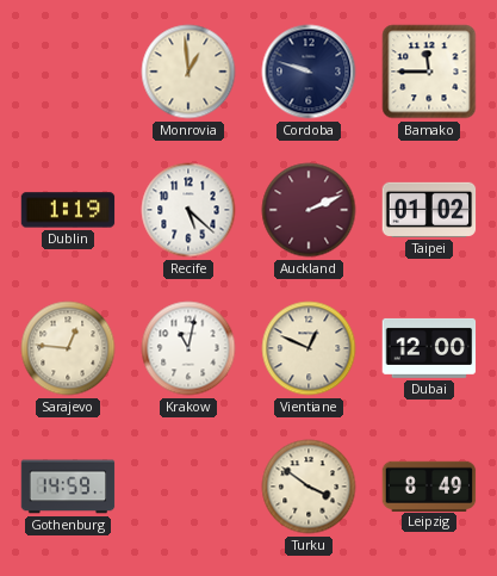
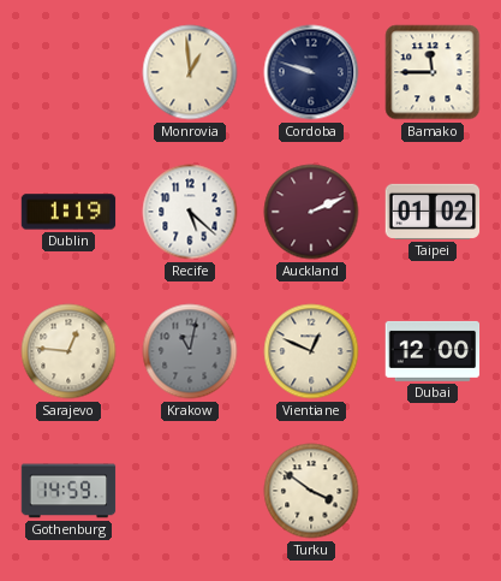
Krakow dial: white -> grey (190, 351)
Leipzig: 8:49 -> none (429, 485)
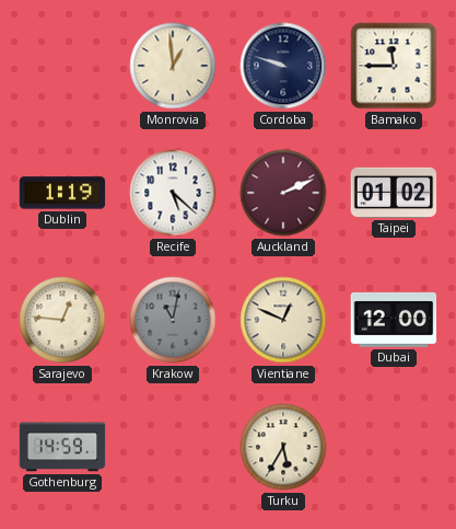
Turku: 3:51 -> 5:35 (283, 447)
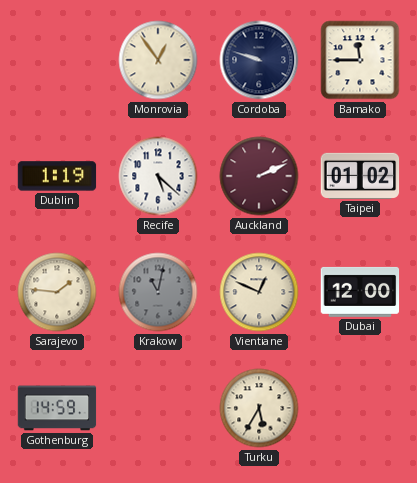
Monrovia: 12:59 -> 12:54 (158, 60)
Sarajevo: 12:46 -> 1:46 (57, 292)
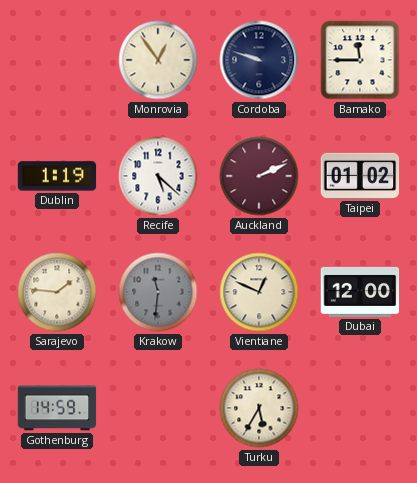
Krakow: 11:02 -> 11:31 (158, 292)
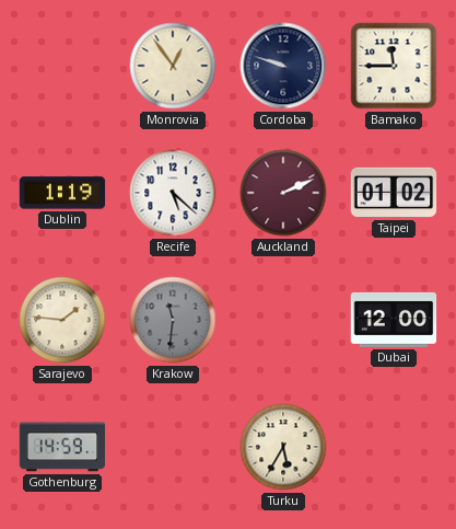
Vientiane: 12:49 -> none (259, 292)
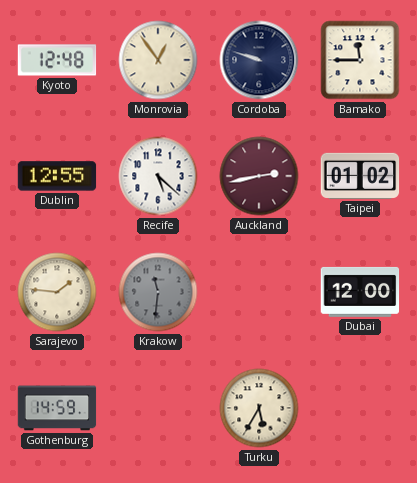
Kyoto: none -> 12:48 (57, 60)
Dublin: 1:19 -> 12:55 (57, 176)
Auckland: 2:11 -> 2:43 (259, 176)
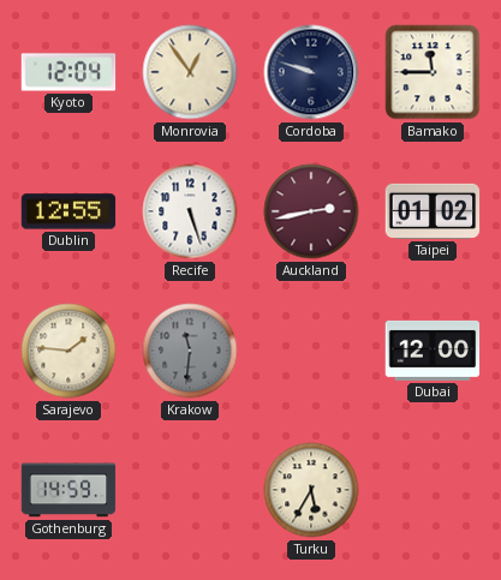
Kyoto: 12:48 -> 12:04 (68, 72)
Recife: 5:22 -> 5:27 (190, 211)
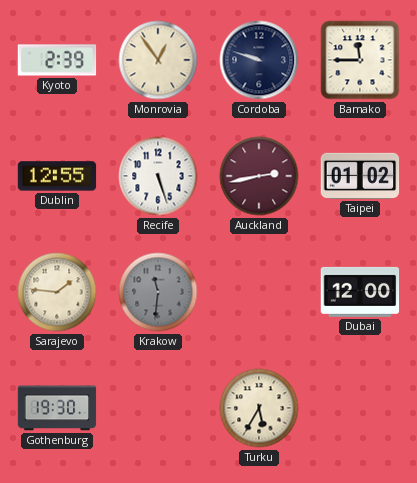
Kyoto: 12:04 -> 2:39 (57, 60)
Gothenburg: 14:59 -> 19:30 (57, 408)
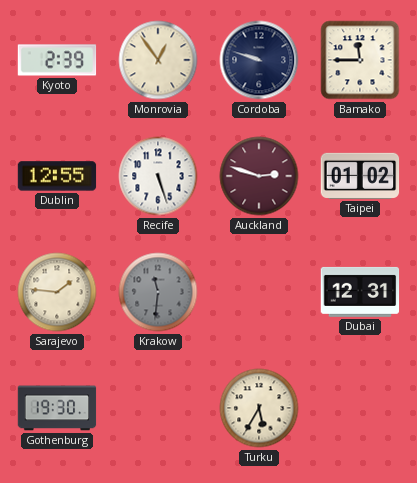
Auckland: 2:43 -> 2:48 (259, 176)
Dubai: 12:00 -> 12:31 (360, 292)
